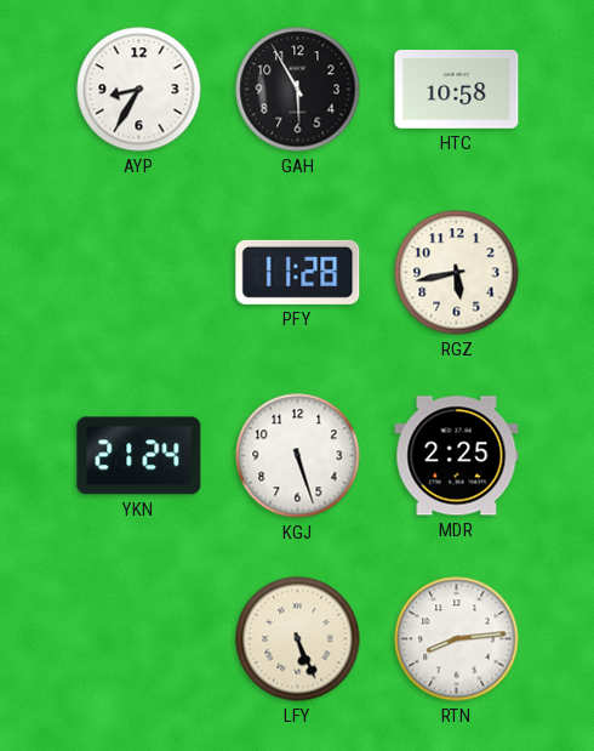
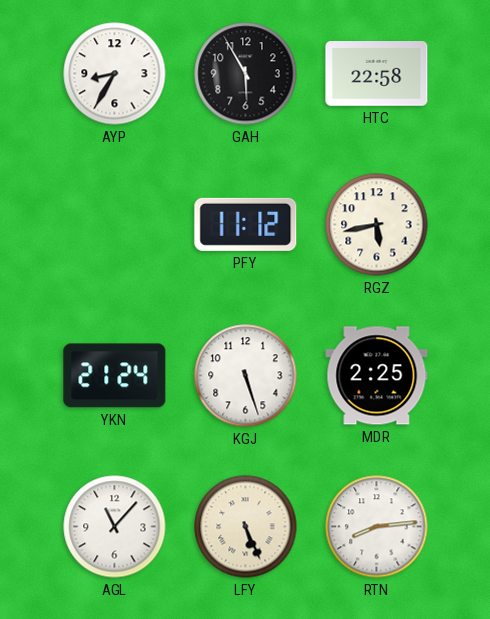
HTC: 10:58 -> 22:58 (377, 74)
PFY: 11:28 -> 11:12 (246, 224)
AGL: none -> 11:07 (115, 527)
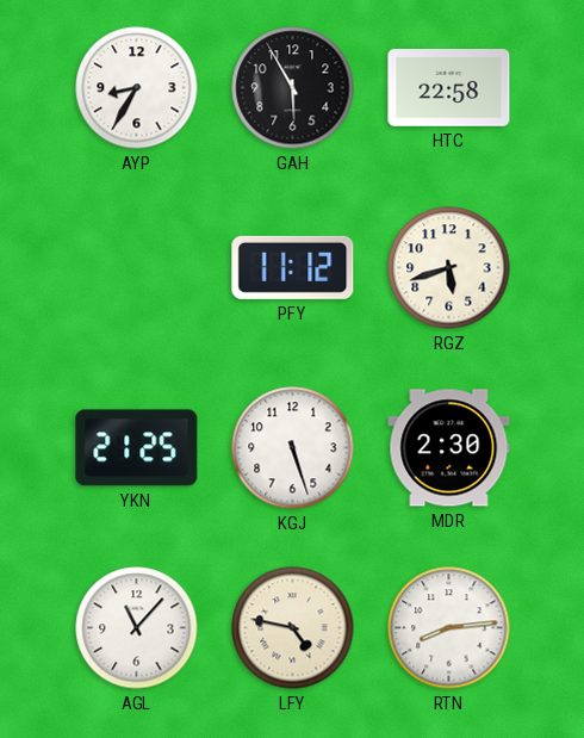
RGZ: 5:43 -> 5:42 (449, 268)
YKN: 21:24 -> 21:25 (137, 448)
MDR: 2:25 -> 2:30 (449, 448)
LFY: 5:26 -> 4:47 (293, 628)
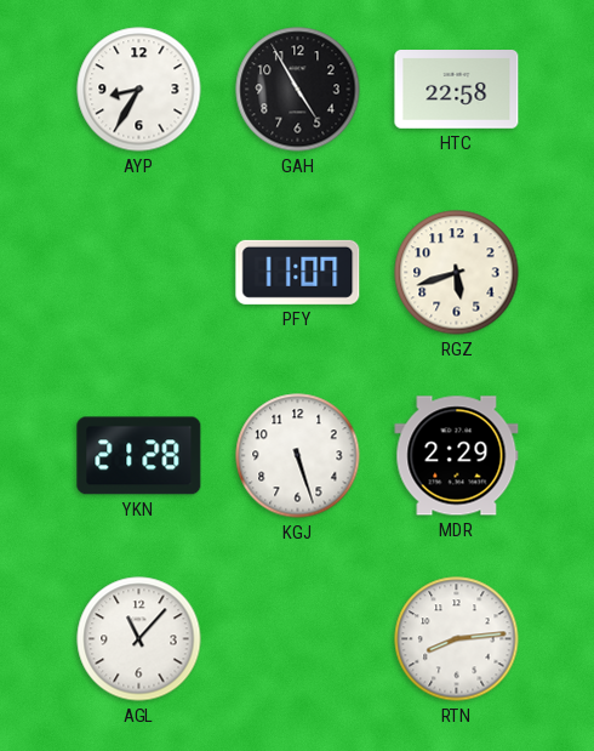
GAH: 5:55 -> 4:55 (298, 90)
PFY: 11:12 -> 11:07 (298, 272)
YKN: 21:25 -> 21:28 (139, 456)
MDR: 2:30 -> 2:29 (457, 456)
LFY: 4:47 -> none (293, 628)
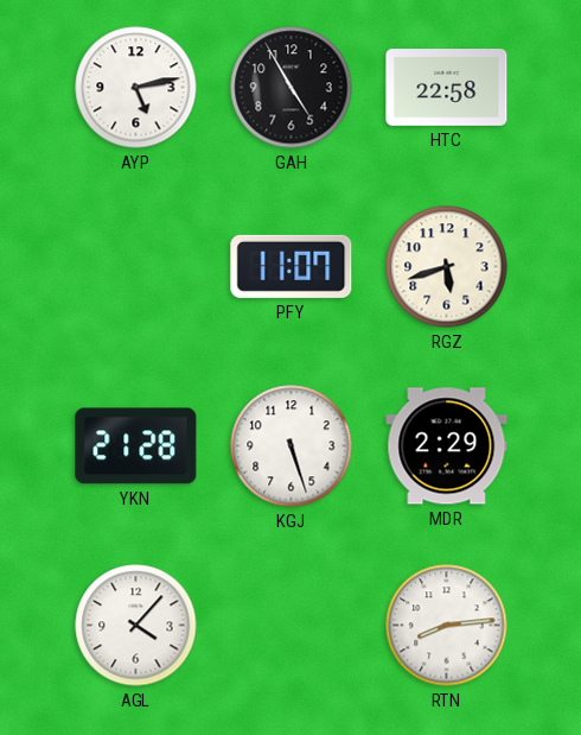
AYP: 8:35 -> 5:13 (136, 88)
AGL: 11:07 -> 4:07 (136, 626)
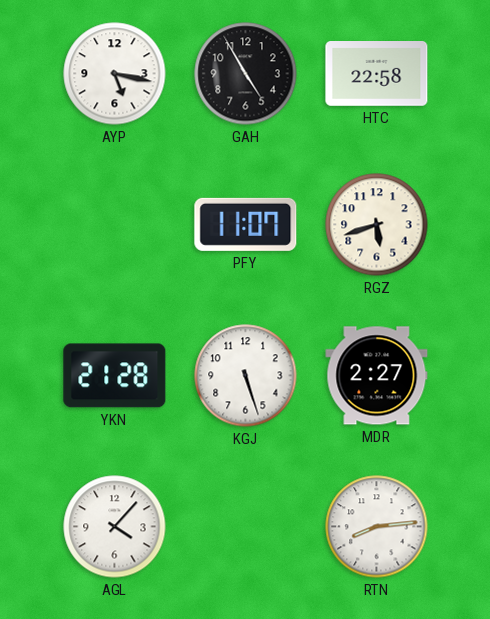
AYP: 5:13 -> 5:17 (115, 74)
MDR: 2:29 -> 2:27 (377, 376)
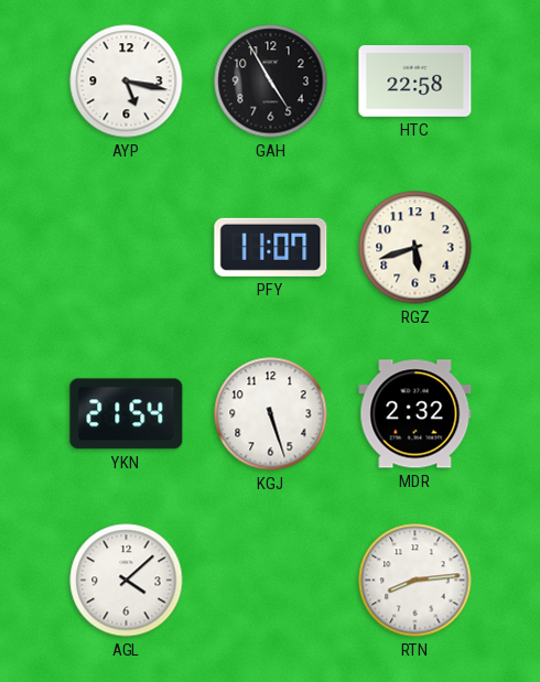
YKN: 21:28 -> 21:54 (127, 414)
MDR: 2:27 -> 2:32 (415, 414)
AGL: 4:07 -> 4:08 (127, 581)
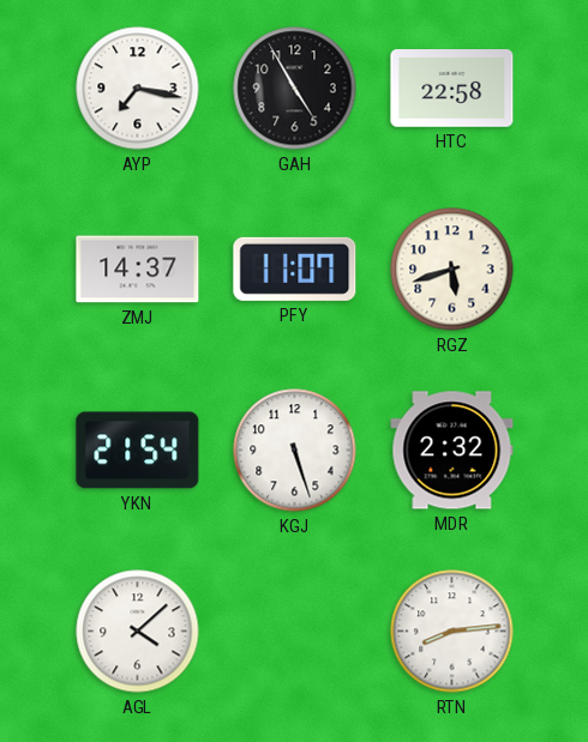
AYP: 5:17 -> 7:17 (138, 89)
ZMJ: none -> 14:37 (138, 270)
